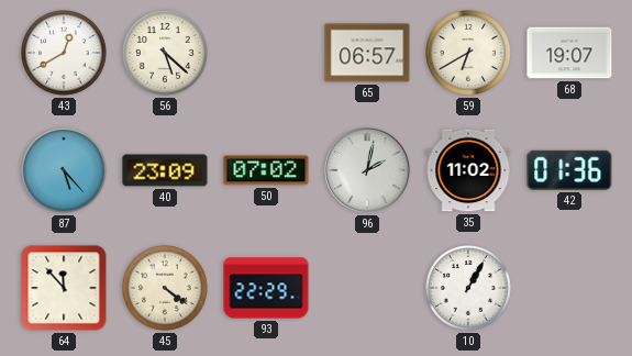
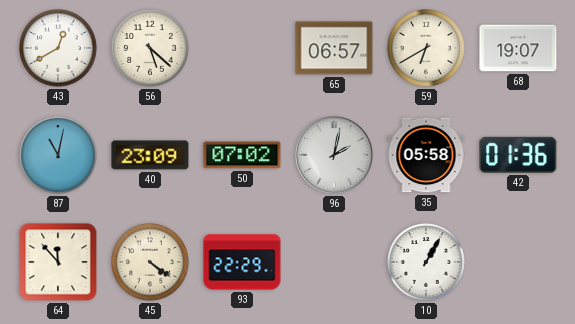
87: 5:23 -> 11:02 (59, 156)
35: 11:02 -> 05:58 (426, 155)
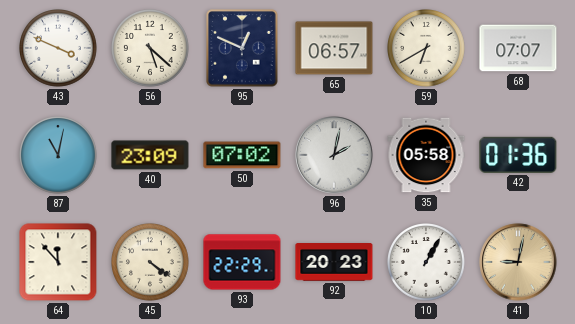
43: 12:40 -> 3:49 (59, 49)
95: none -> 12:49 (242, 48)
68: 19:07 -> 07:07 (518, 48)
92: none -> 20:23 (334, 263)
41: none -> 9:02 (518, 262)
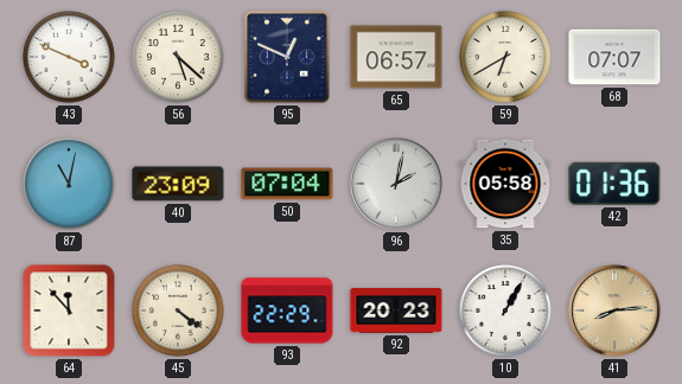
50: 07:02 -> 07:04 (287, 184)
41: 9:02 -> 8:14 (614, 311)
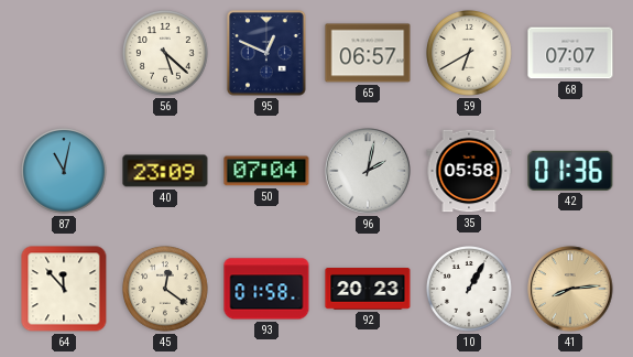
43: 3:49 -> none (70, 58)
45: 4:21 -> 12:21 (166, 290)
93: 22:29 -> 01:58 (266, 289)
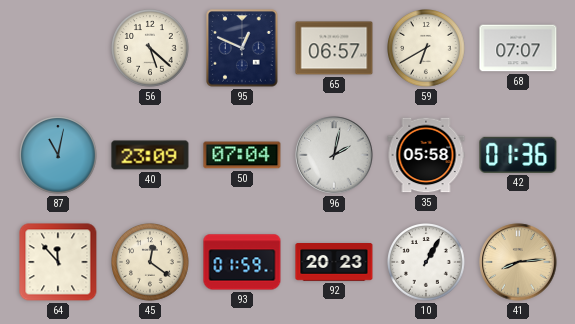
93: 01:58 -> 01:59 (242, 262)
